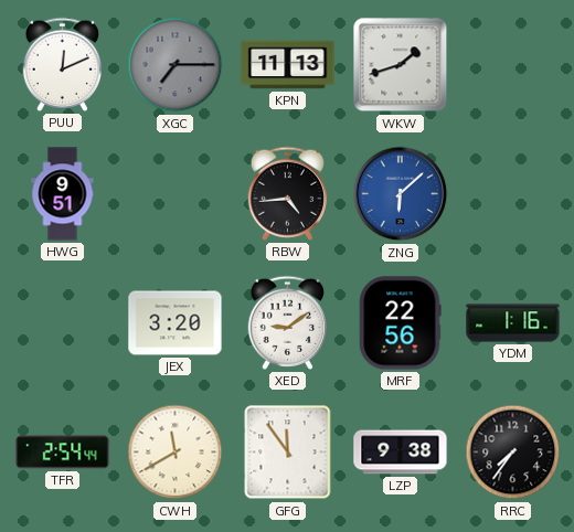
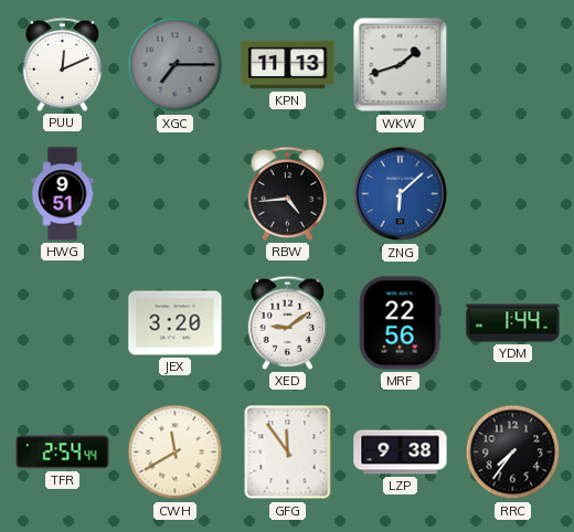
YDM: 1:16 -> 1:44 (513, 323)
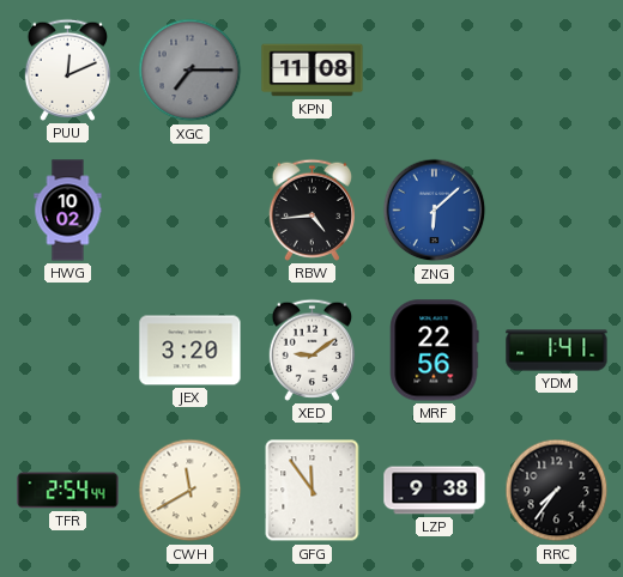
KPN: 11:13 -> 11:08 (313, 71)
WKW: 1:42 -> none (401, 65)
HWG: 9:51 -> 10:02 (68, 211)
YDM: 1:44 -> 1:41 (557, 351)
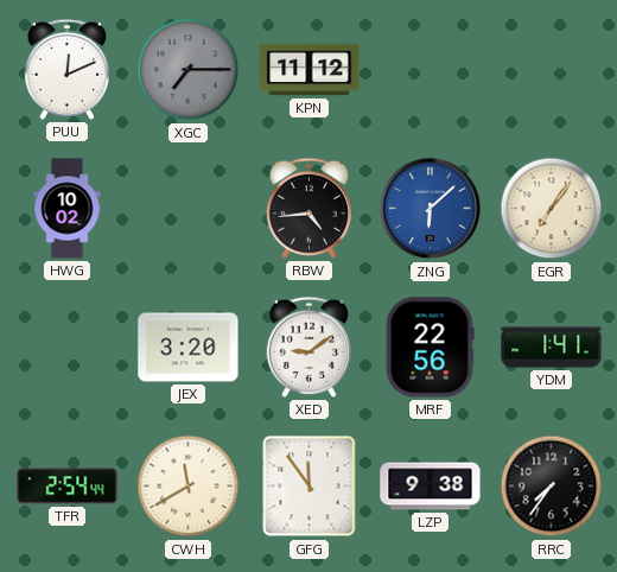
KPN: 11:08 -> 11:12 (310, 70)
EGR: none -> 7:06 (552, 209)
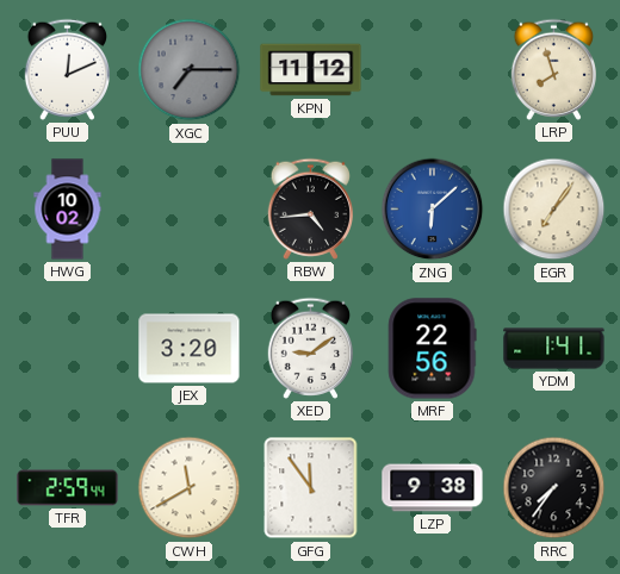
LRP: none -> 7:57 (553, 69)
TFR: 2:54 -> 2:59 (68, 488)
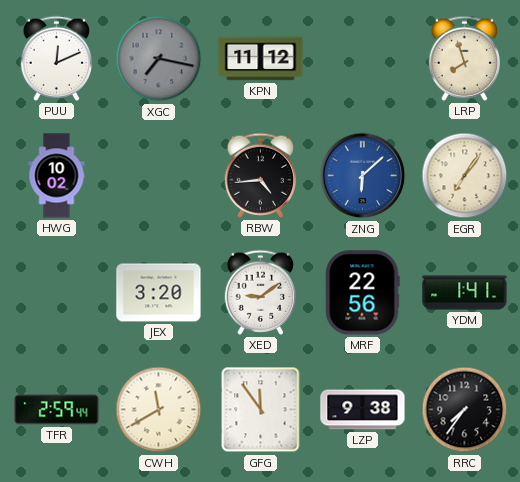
XGC: 7:15 -> 7:17 (159, 59)
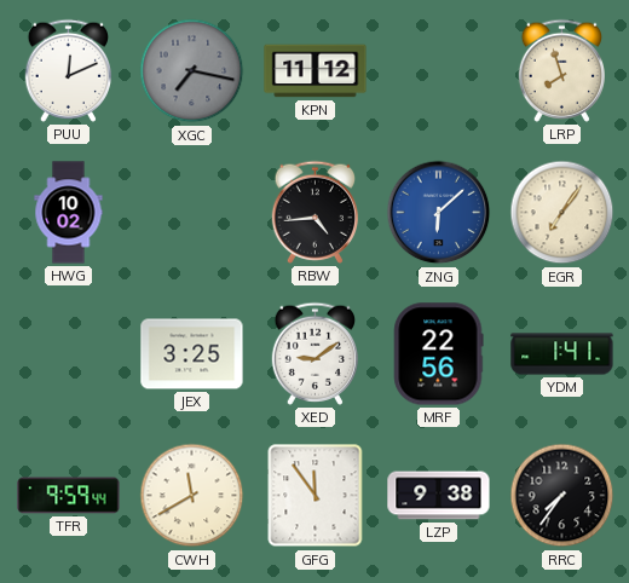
JEX: 3:20 -> 3:25 (192, 354)
TFR: 2:59 -> 9:59 (69, 496)
